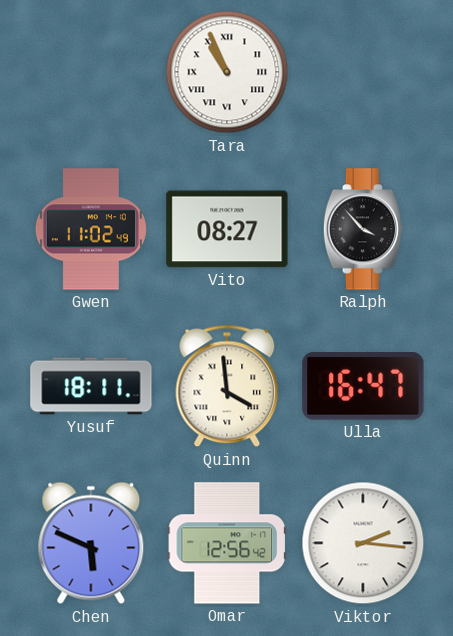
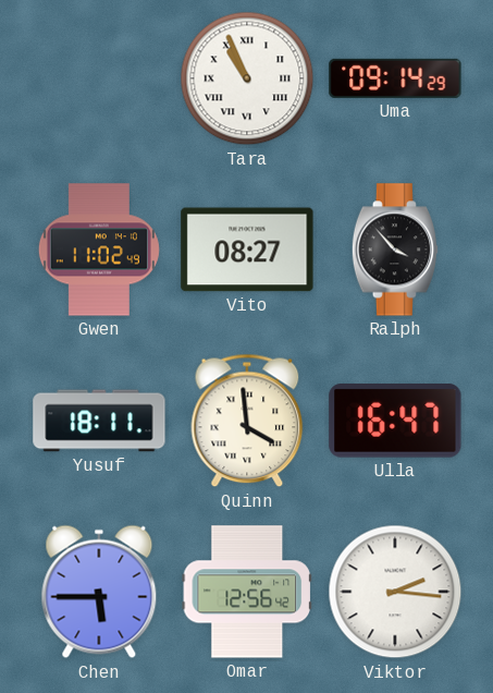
Uma: none -> 09:14 (395, 78)
Chen: 5:49 -> 5:45 (99, 592)
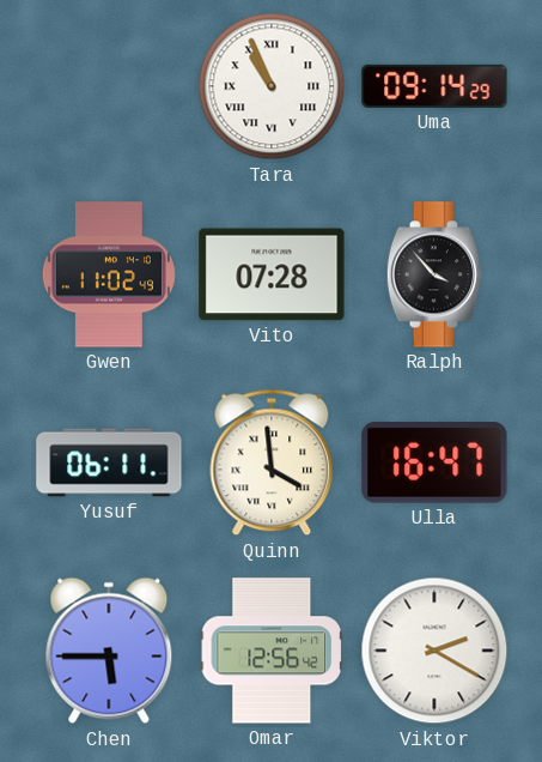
Vito: 08:27 -> 07:28 (272, 274)
Yusuf: 18:11 -> 06:11 (109, 462)
Viktor: 2:16 -> 2:20 (434, 651)
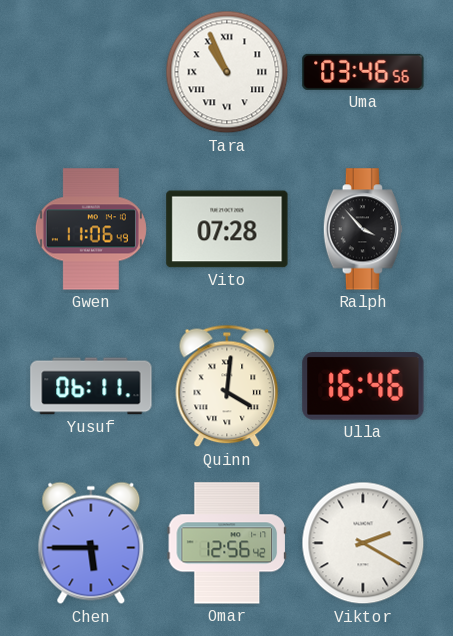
Uma: 09:14 -> 03:46 (363, 72)
Gwen: 11:02 -> 11:06 (91, 229)
Quinn: 3:59 -> 4:01 (227, 386)
Ulla: 16:47 -> 16:46 (363, 386)
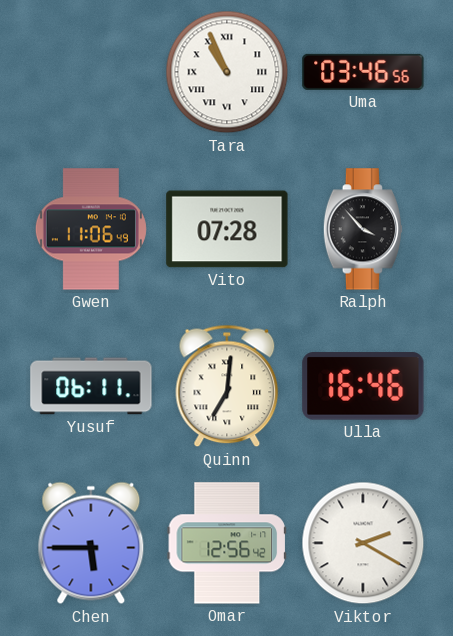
Quinn: 4:01 -> 7:01 (227, 386)
